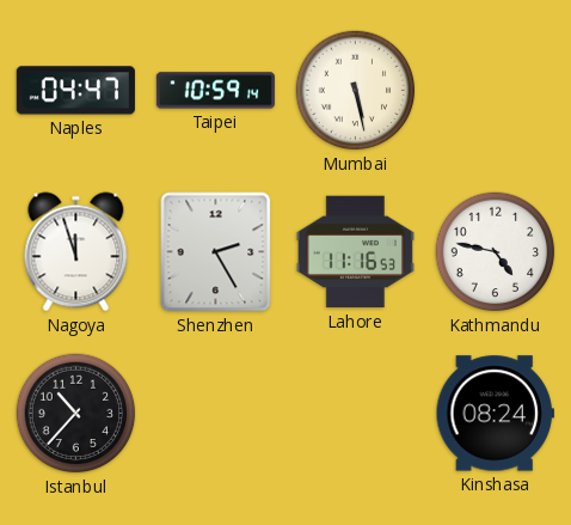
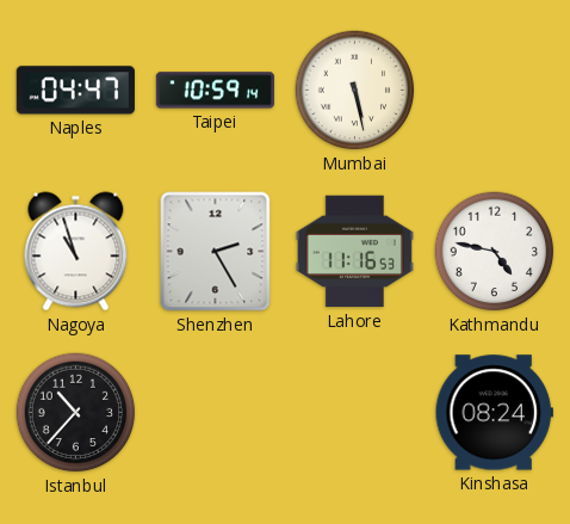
Nagoya: 11:57 -> 10:57 (76, 252)
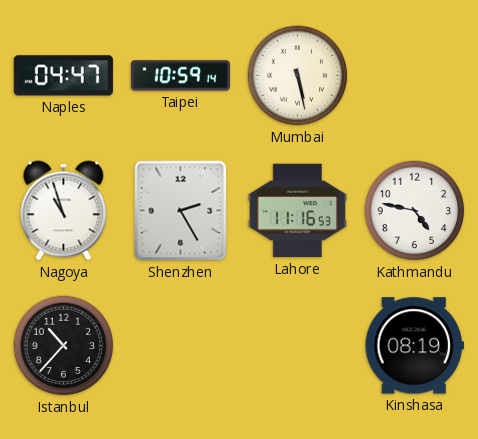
Kinshasa: 08:24 -> 08:19 (414, 346)
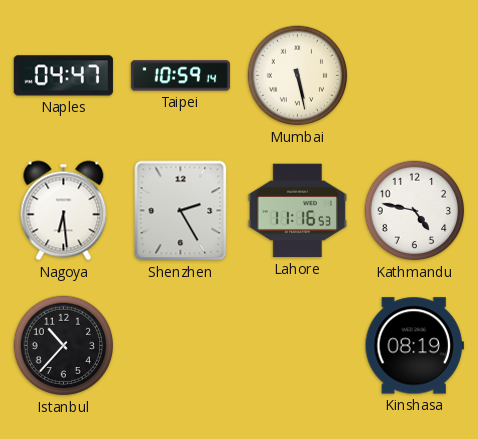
Nagoya: 10:57 -> 6:29 (64, 211)
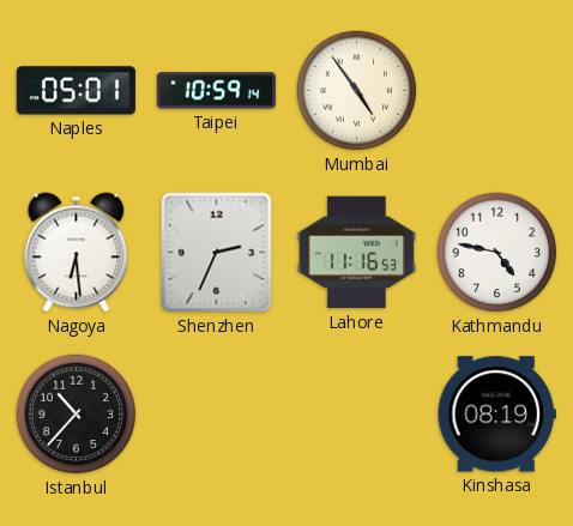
Naples: 04:47 -> 05:01 (76, 91)
Mumbai: 5:28 -> 4:54 (357, 91)
Shenzhen: 2:25 -> 2:34 (217, 253)
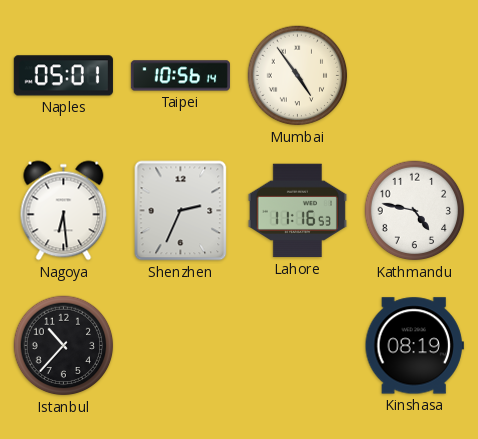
Taipei: 10:59 -> 10:56 (180, 76)
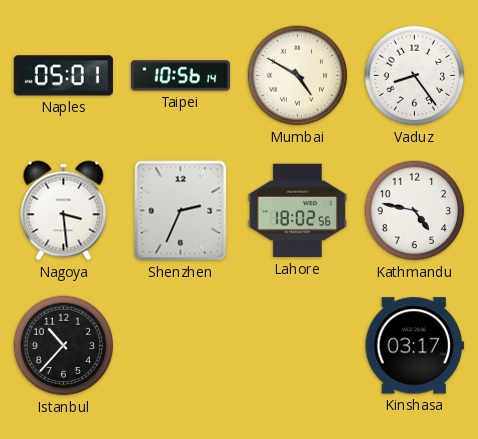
Mumbai: 4:54 -> 4:50 (298, 76)
Vaduz: none -> 8:24 (415, 76)
Nagoya: 6:29 -> 3:29 (64, 211)
Lahore: 11:16 -> 18:02 (297, 211)
Kinshasa: 08:19 -> 03:17 (414, 346)
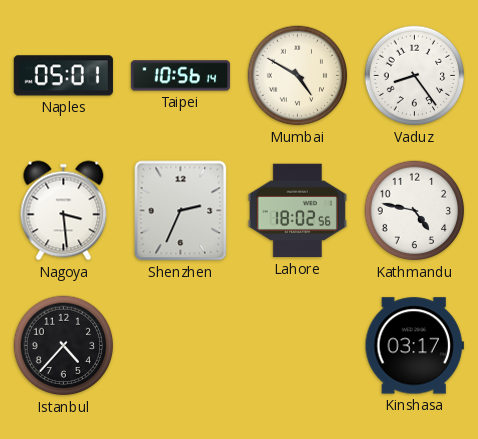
Istanbul: 10:37 -> 4:37 (64, 346)
